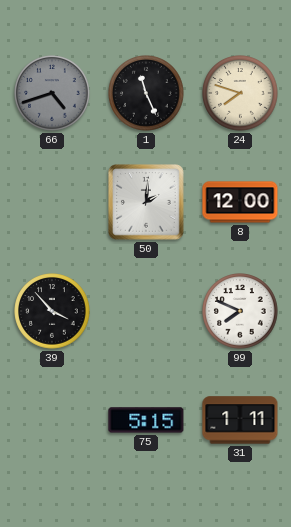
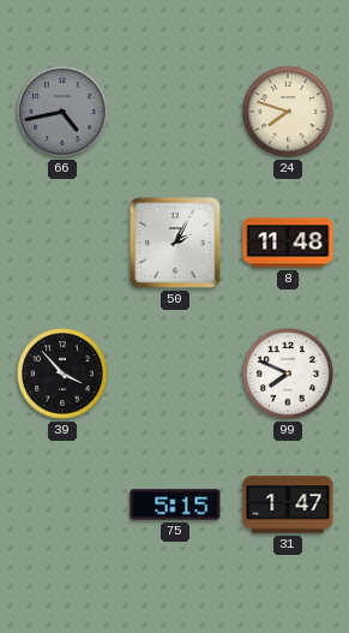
66: 4:42 -> 4:43 (62, 112)
1: 11:26 -> none (146, 93)
50: 2:01 -> 2:05 (176, 244)
8: 12:00 -> 11:48 (288, 243)
31: 1:11 -> 1:47 (288, 504)
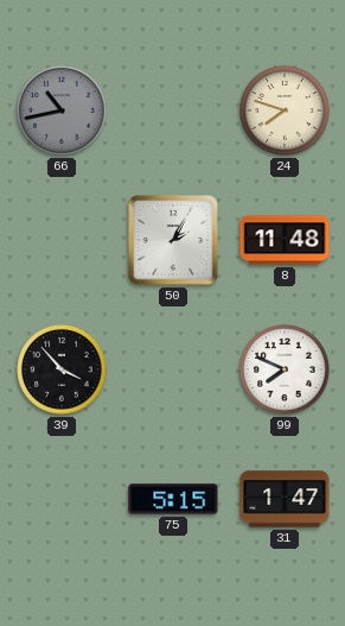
66: 4:43 -> 10:43 (62, 110)
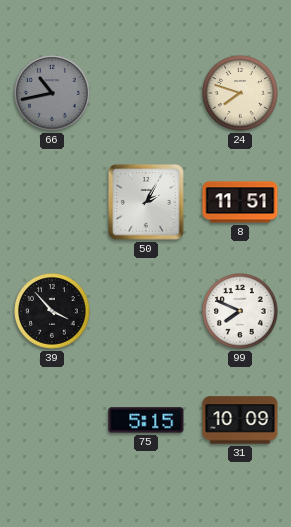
8: 11:48 -> 11:51 (240, 202)
31: 1:47 -> 10:09 (240, 420)
